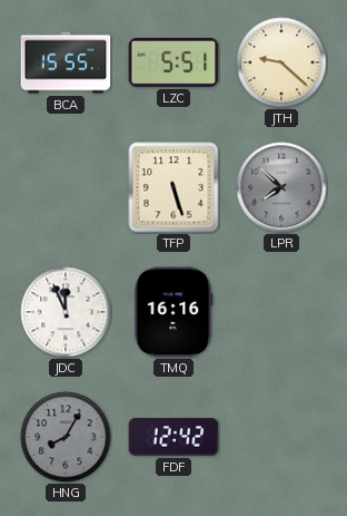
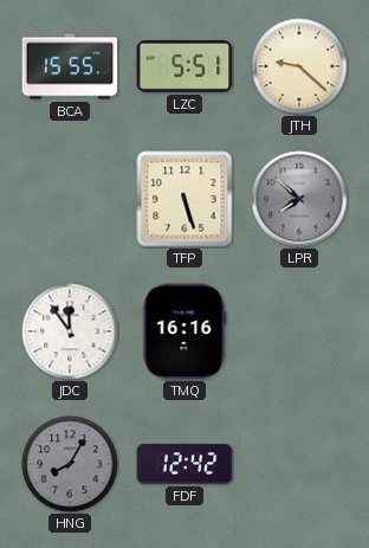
JDC: 11:56 -> 11:54 (70, 331)
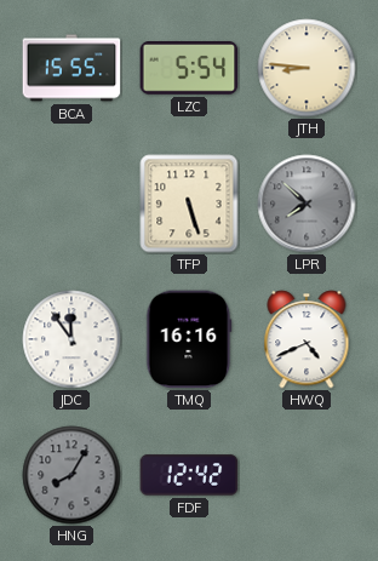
LZC: 5:51 -> 5:54 (189, 69)
JTH: 9:22 -> 8:46 (307, 68)
HWQ: none -> 4:41 (307, 339)
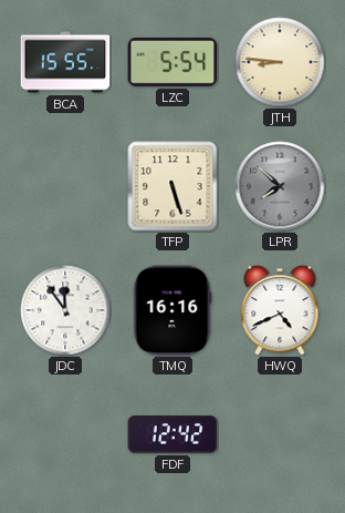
HNG: 8:05 -> none (71, 475)
